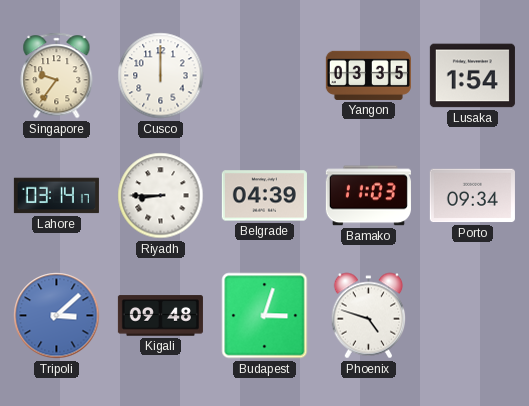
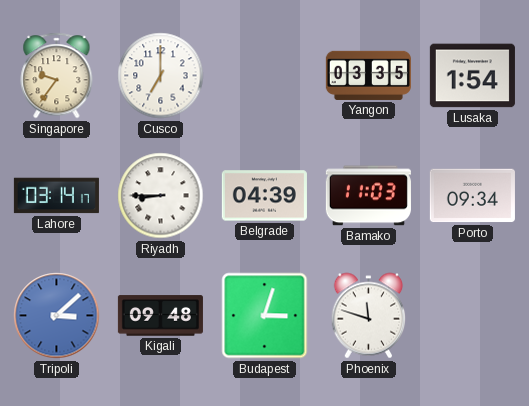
Cusco: 12:00 -> 7:00 (161, 76)
Phoenix: 4:48 -> 11:48 (369, 316)
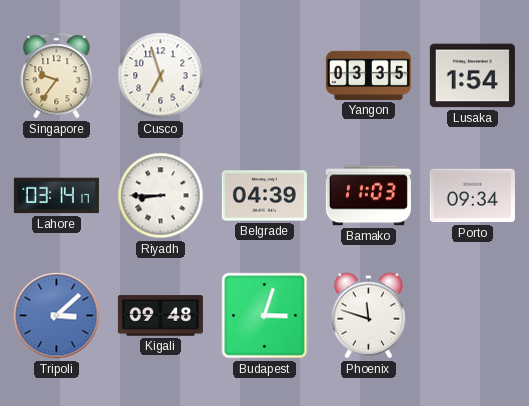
Cusco: 7:00 -> 6:57 (161, 76)
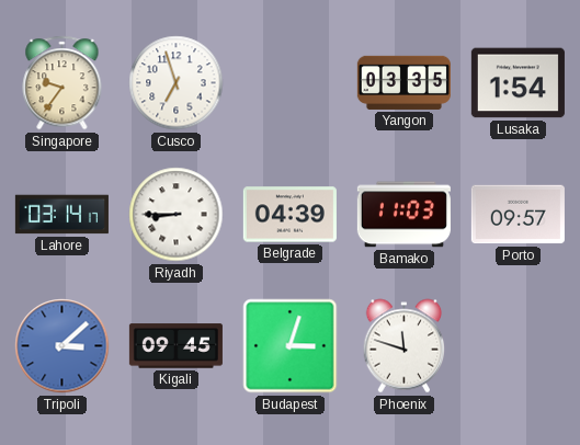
Porto: 09:34 -> 09:57 (518, 215)
Kigali: 09:48 -> 09:45 (175, 346)
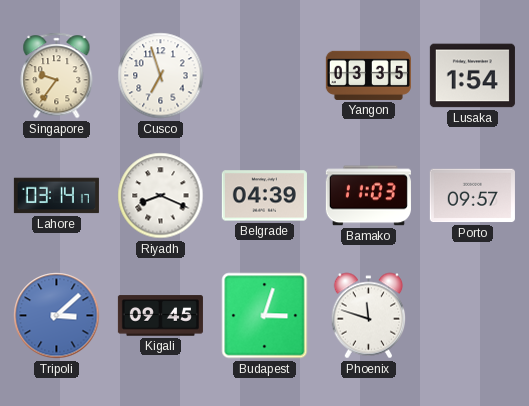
Riyadh: 8:45 -> 8:19 (161, 196)
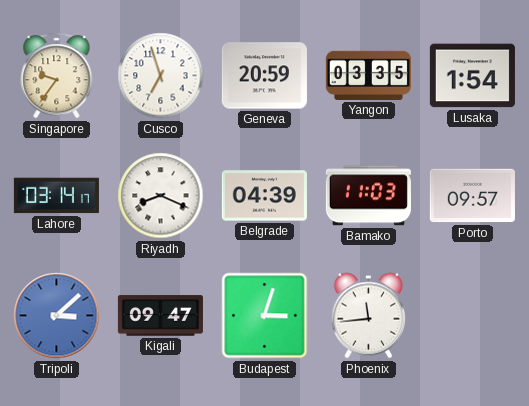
Geneva: none -> 20:59 (264, 76)
Kigali: 09:45 -> 09:47 (160, 316)
Phoenix: 11:48 -> 11:44 (369, 316)
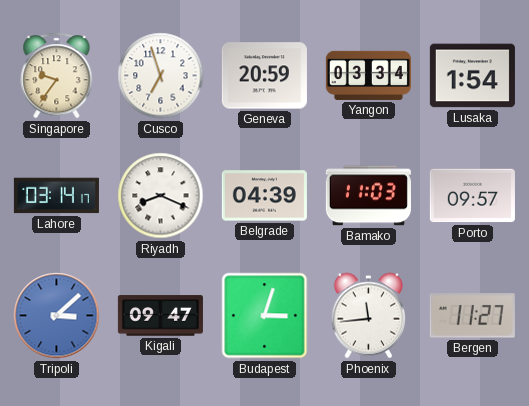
Yangon: 03:35 -> 03:34 (368, 75)
Bergen: none -> 11:27 (472, 316)
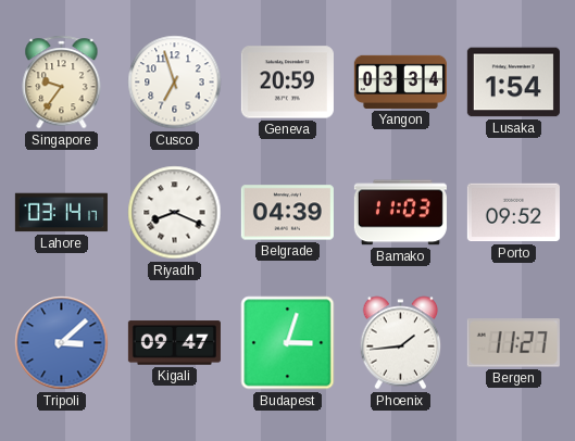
Porto: 09:57 -> 09:52 (513, 213)
Phoenix: 11:44 -> 1:44 (401, 343)
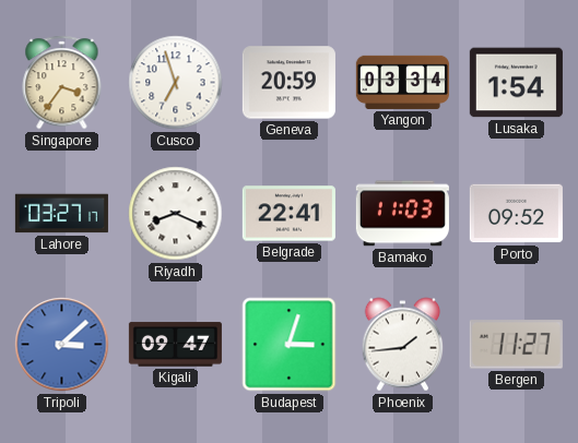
Singapore: 9:36 -> 3:36 (62, 83)
Lahore: 03:14 -> 03:27 (61, 214)
Belgrade: 04:39 -> 22:41 (288, 214)
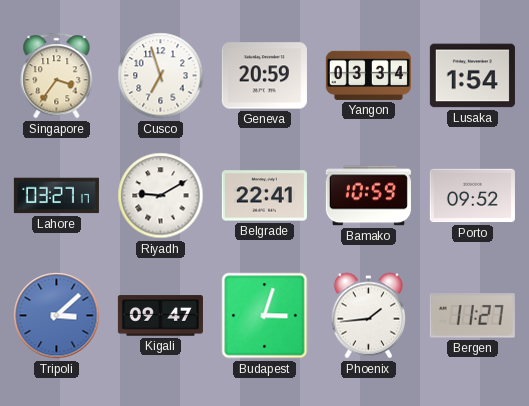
Riyadh: 8:19 -> 9:10 (161, 196)
Bamako: 11:03 -> 10:59 (368, 196)
